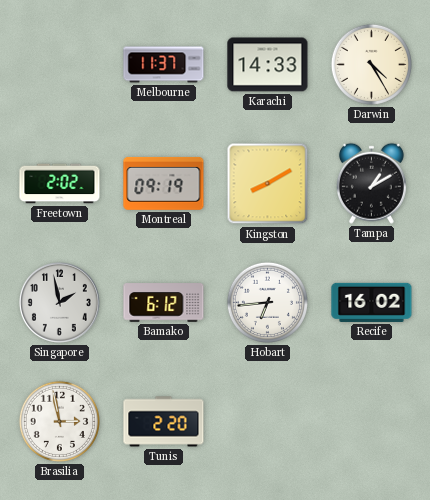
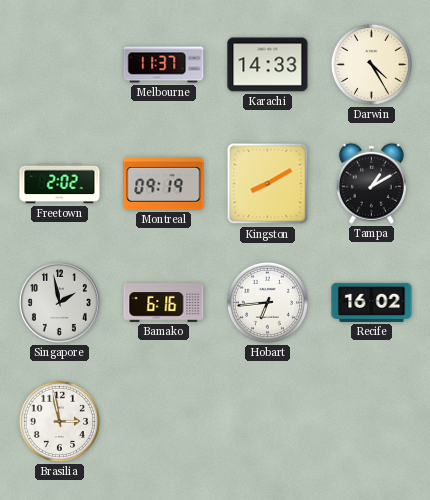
Bamako: 6:12 -> 6:16 (164, 303)
Tunis: 2:20 -> none (164, 422)
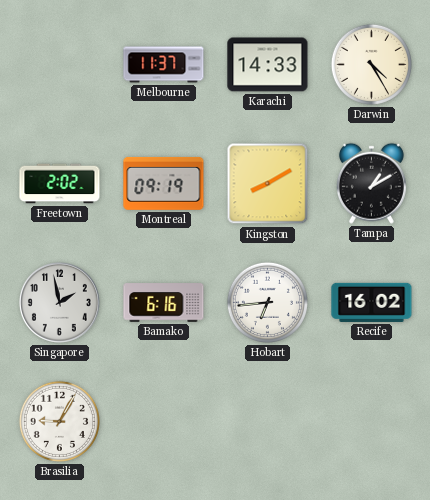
Brasilia: 2:58 -> 9:05 (59, 421)
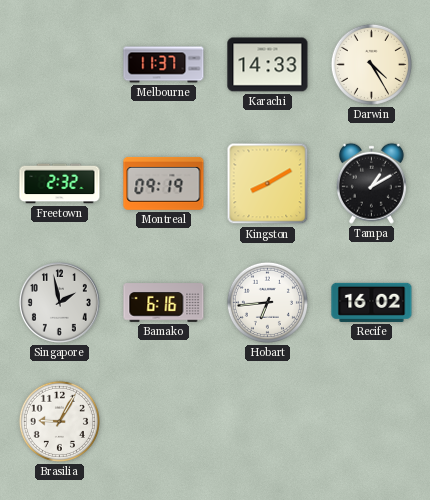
Freetown: 2:02 -> 2:32 (60, 184)
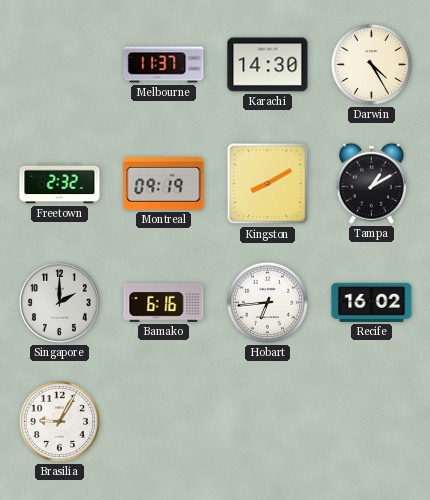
Karachi: 14:33 -> 14:30 (268, 65)
Singapore: 1:58 -> 2:00 (59, 302)
